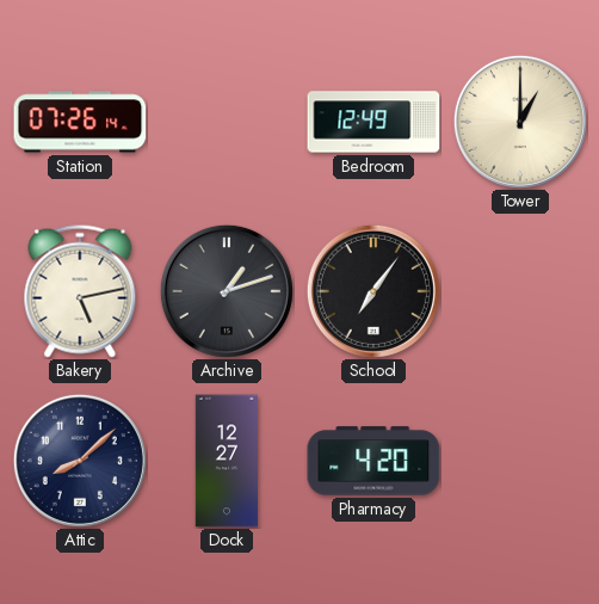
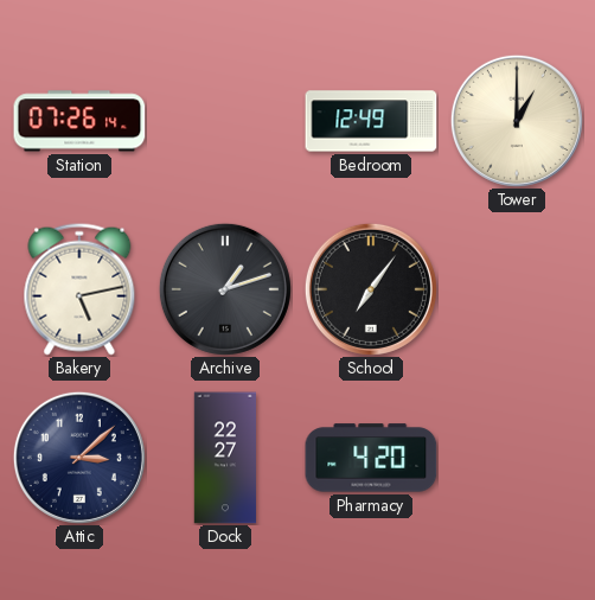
Attic: 8:08 -> 3:08 (79, 458)
Dock: 12:27 -> 22:27 (224, 458)
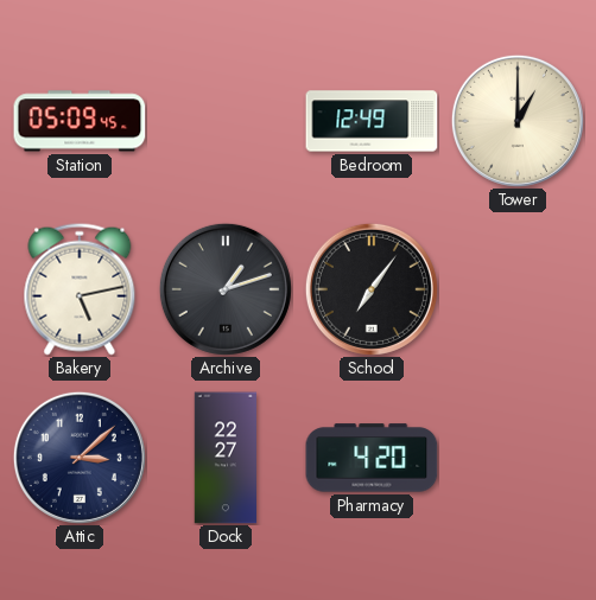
Station: 07:26 -> 05:09 (80, 121)
